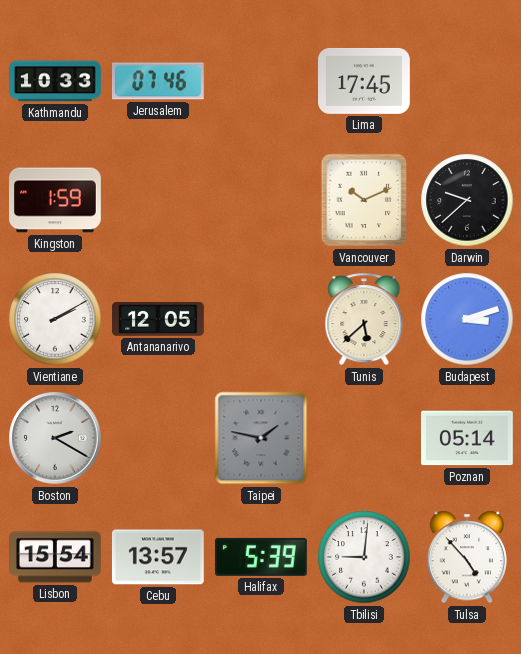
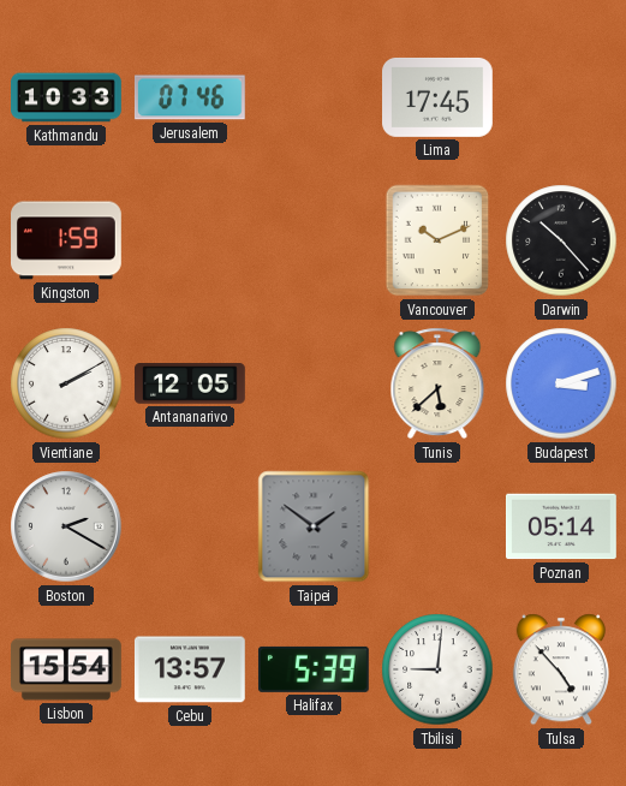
Darwin: 9:38 -> 10:23 (561, 240)
Taipei: 1:47 -> 1:51 (314, 526)
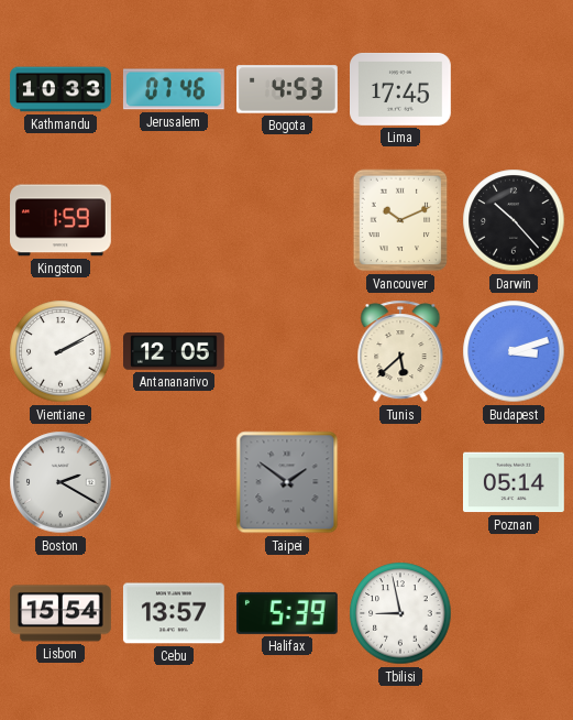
Bogota: none -> 4:53 (288, 89)
Tbilisi: 9:01 -> 8:58 (400, 613)
Tulsa: 4:53 -> none (561, 669)
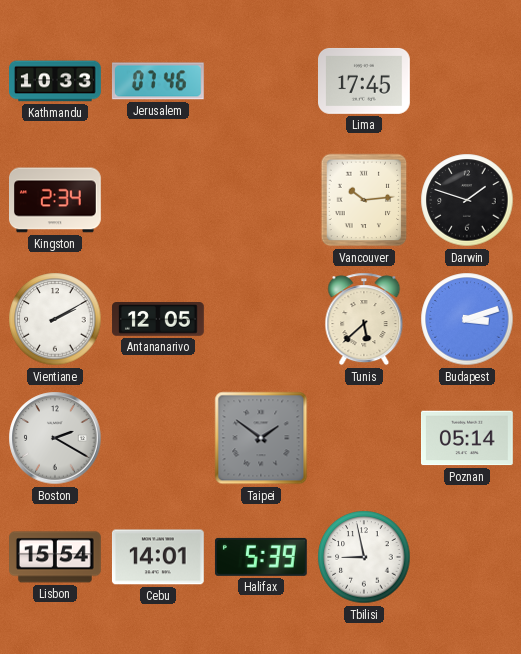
Bogota: 4:53 -> none (288, 89)
Kingston: 1:59 -> 2:34 (56, 200)
Vancouver: 10:11 -> 10:14 (364, 200)
Darwin: 10:23 -> 1:48 (467, 200)
Cebu: 13:57 -> 14:01 (158, 557)
